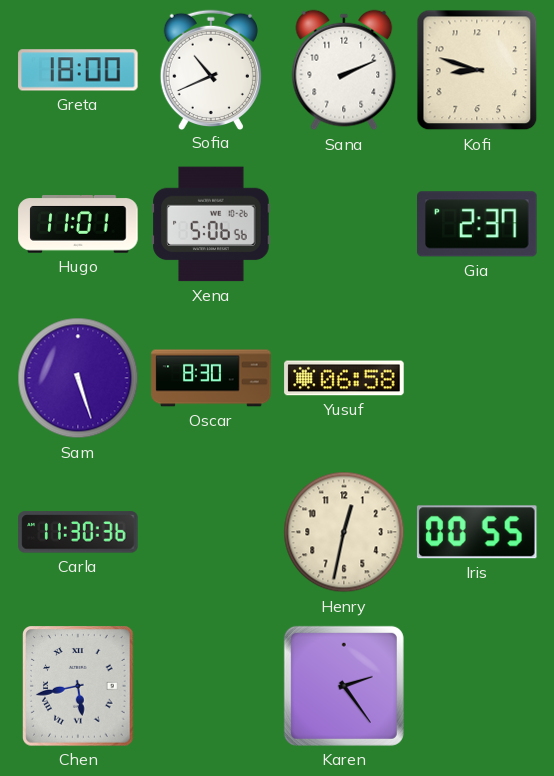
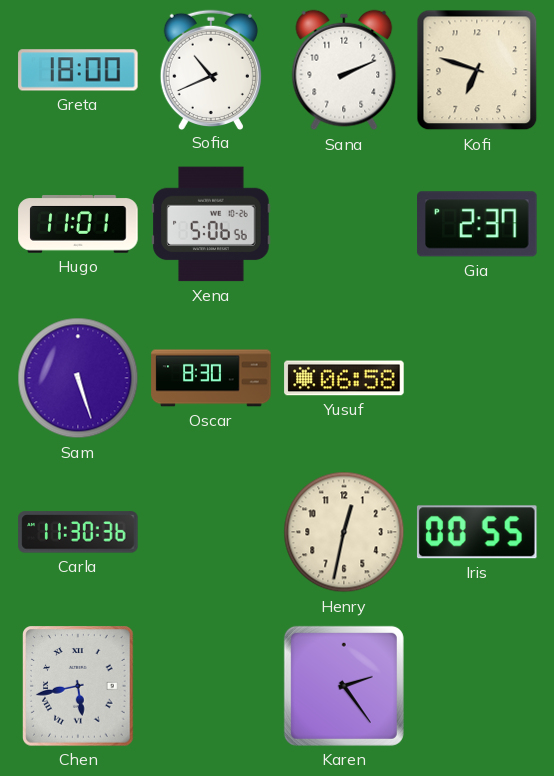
Kofi: 8:48 -> 6:48 (477, 70)
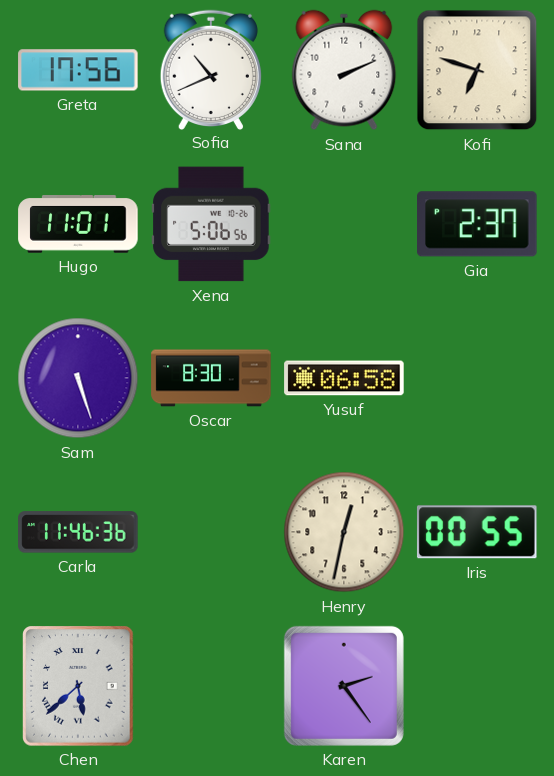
Greta: 18:00 -> 17:56 (78, 70)
Carla: 11:30 -> 11:46 (78, 532)
Chen: 5:43 -> 5:38 (78, 686)
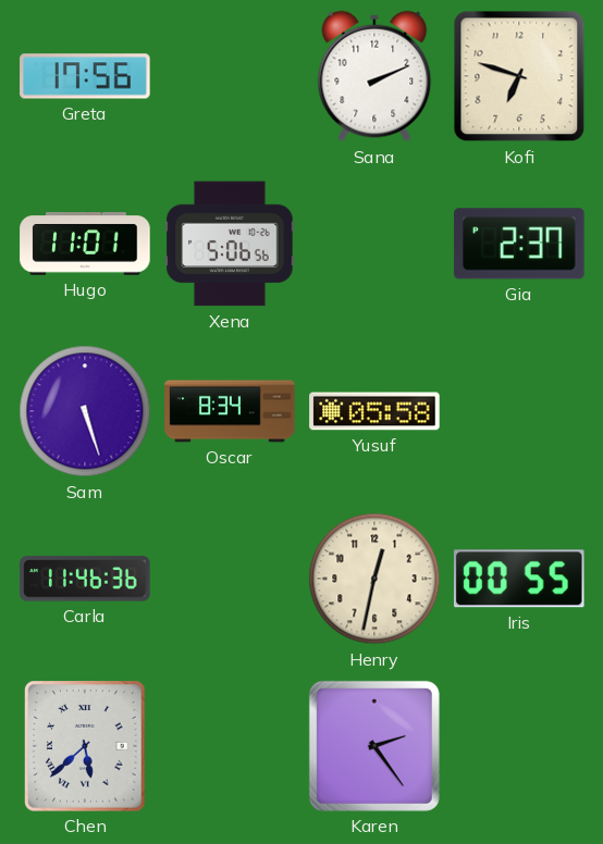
Sofia: 10:41 -> none (211, 69)
Oscar: 8:30 -> 8:34 (230, 411)
Yusuf: 06:58 -> 05:58 (374, 411)
